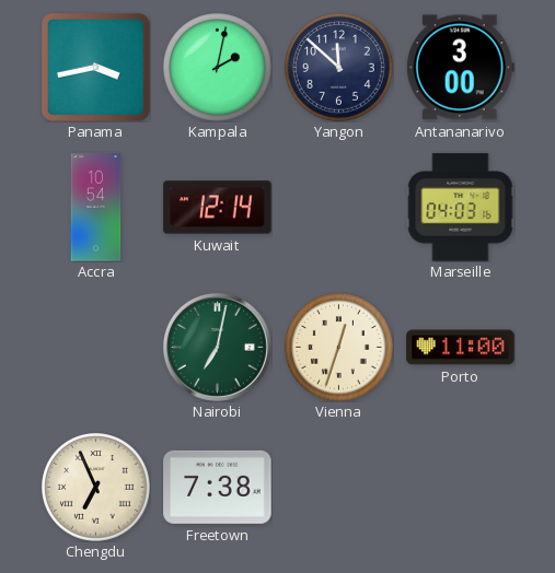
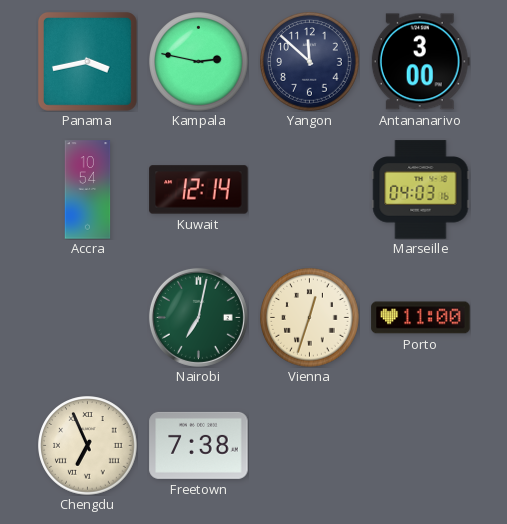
Kampala: 2:02 -> 2:47 (199, 62)
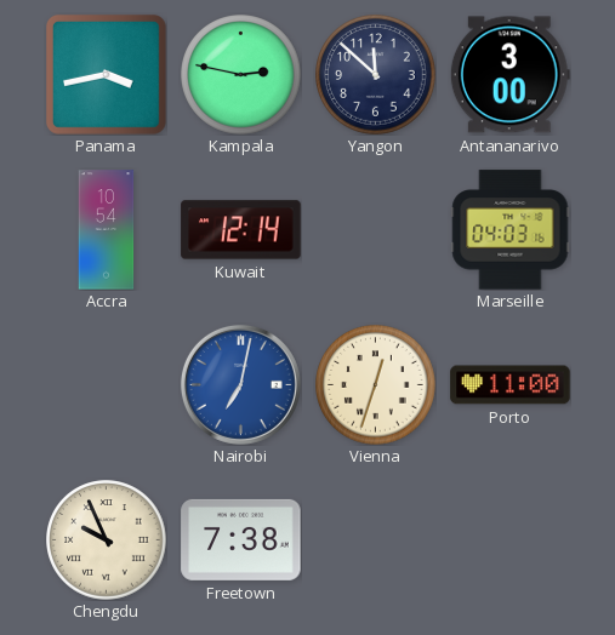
Nairobi dial: green -> blue (240, 384)
Chengdu: 6:56 -> 9:56 (107, 540)
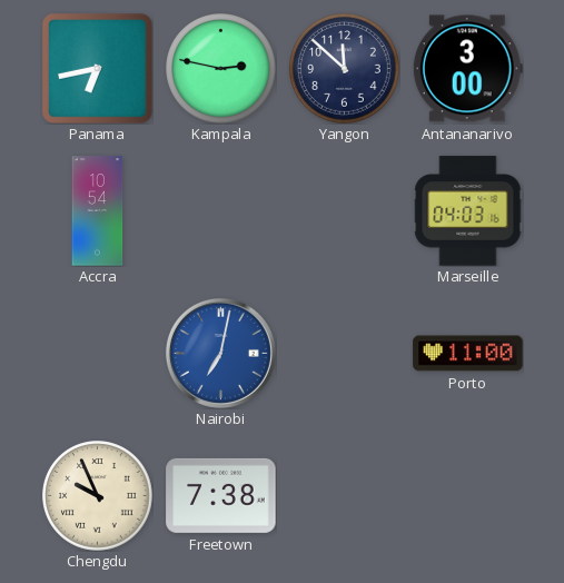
Panama: 3:43 -> 6:43 (97, 68)
Kuwait: 12:14 -> none (241, 230)
Vienna: 12:33 -> none (376, 385)
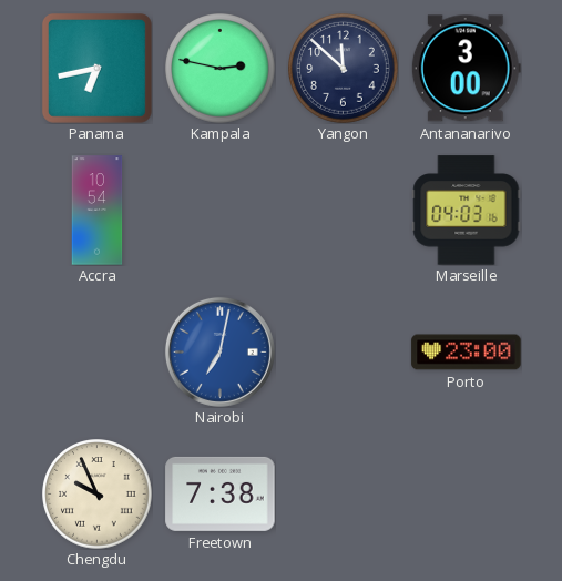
Porto: 11:00 -> 23:00 (467, 353)
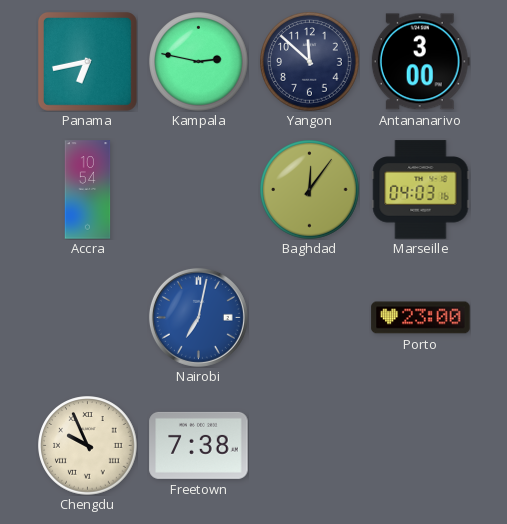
Baghdad: none -> 12:06 (310, 190)
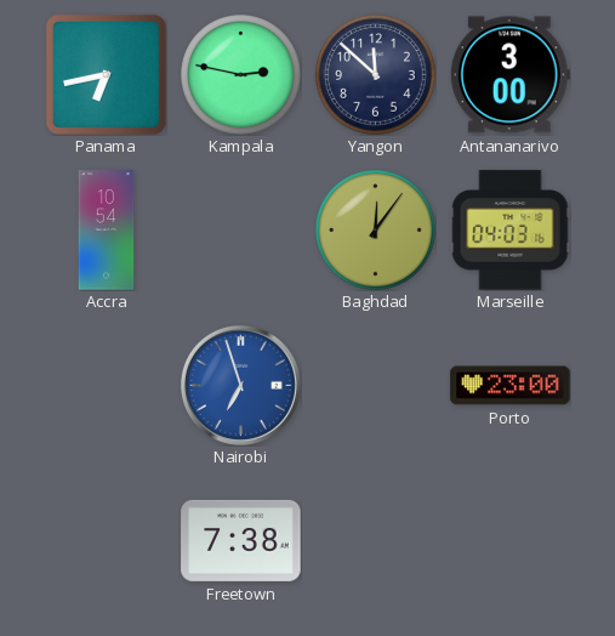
Nairobi: 7:02 -> 6:57 (240, 385)
Chengdu: 9:56 -> none (88, 446)
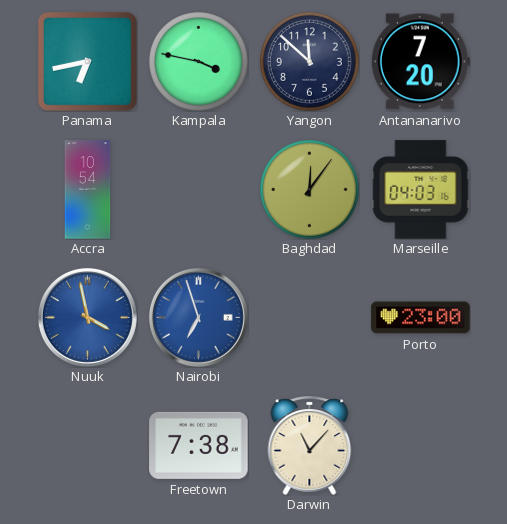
Kampala: 2:47 -> 3:47 (199, 62)
Antananarivo: 3:00 -> 7:20 (420, 62)
Nuuk: none -> 3:58 (87, 317)
Darwin: none -> 11:07 (310, 445)
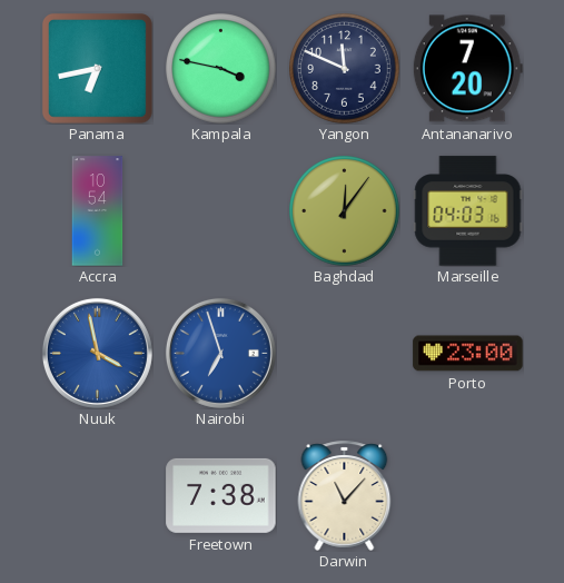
Yangon: 11:52 -> 11:49 (345, 69)
